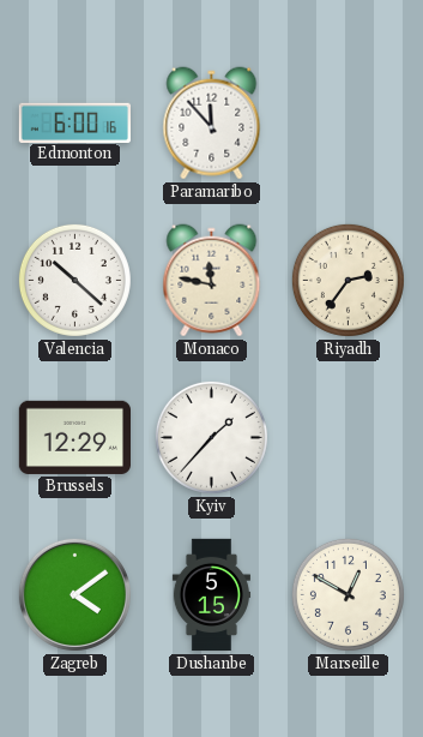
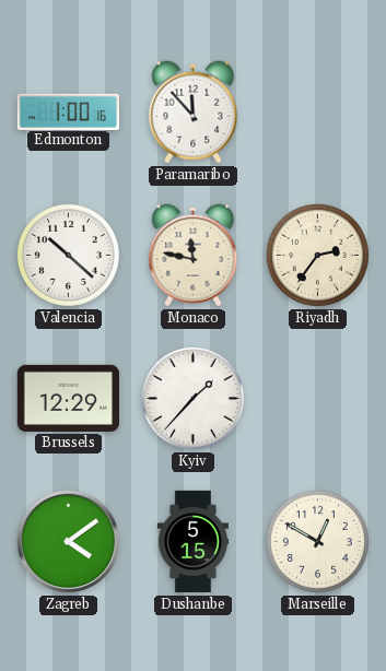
Edmonton: 6:00 -> 1:00 (68, 111)
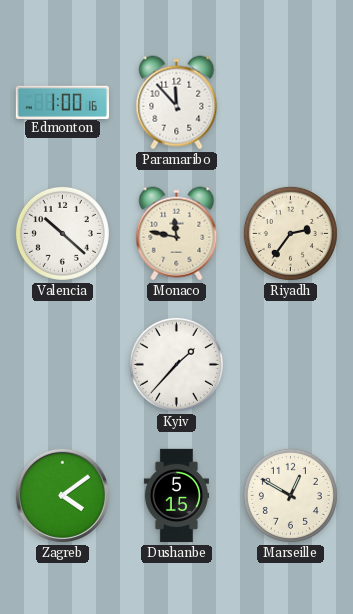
Brussels: 12:29 -> none (68, 398)
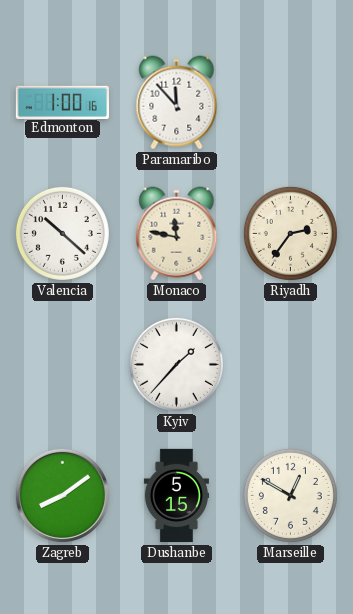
Zagreb: 4:09 -> 8:09 (62, 495)
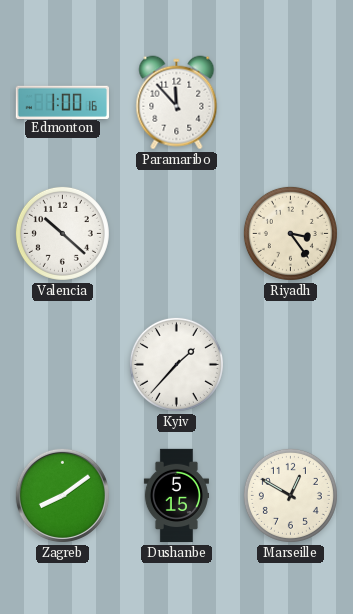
Monaco: 11:47 -> none (177, 234)
Riyadh: 2:36 -> 3:24 (290, 233)
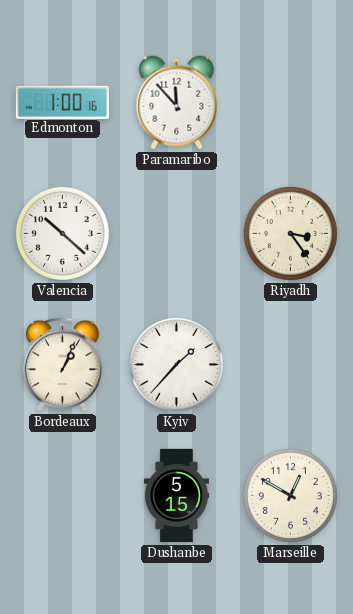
Bordeaux: none -> 1:04 (63, 365)
Zagreb: 8:09 -> none (62, 495)
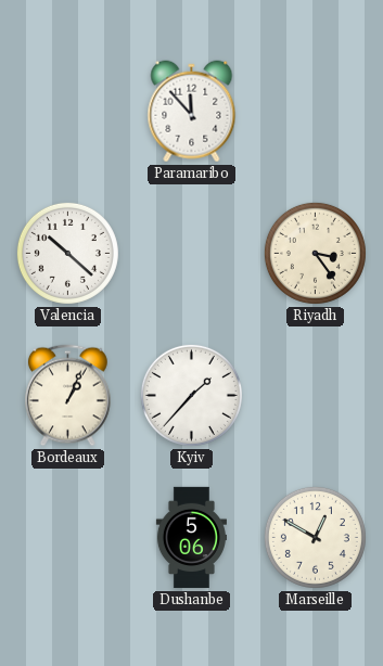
Edmonton: 1:00 -> none (62, 102)
Dushanbe: 5:15 -> 5:06 (191, 538)
